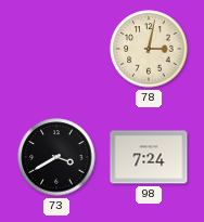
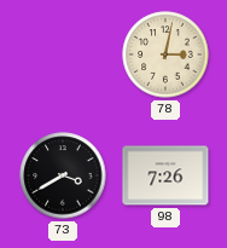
98: 7:24 -> 7:26 (165, 175)
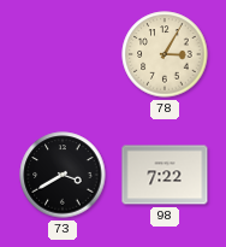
78: 3:02 -> 3:05 (165, 54)
98: 7:26 -> 7:22 (165, 175)
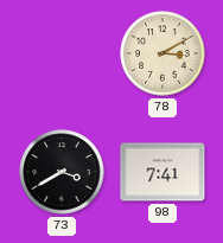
78: 3:05 -> 3:10 (163, 53)
98: 7:22 -> 7:41 (163, 172)
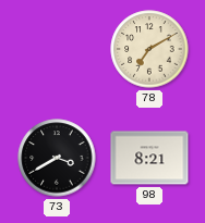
78: 3:10 -> 7:10 (149, 49)
98: 7:41 -> 8:21 (149, 158)
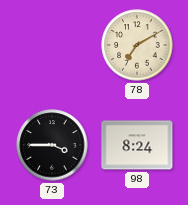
73: 3:40 -> 3:45 (52, 145)
98: 8:21 -> 8:24 (137, 145)
